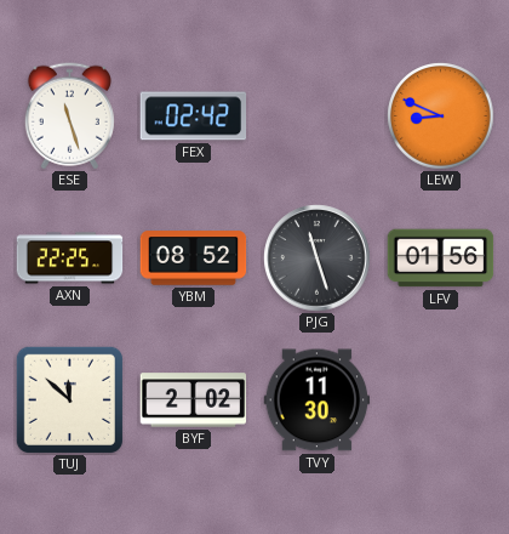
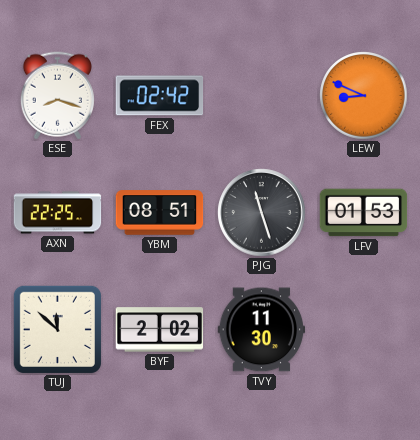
ESE: 11:27 -> 8:18 (57, 96)
YBM: 08:52 -> 08:51 (160, 213)
LFV: 01:56 -> 01:53 (364, 213)
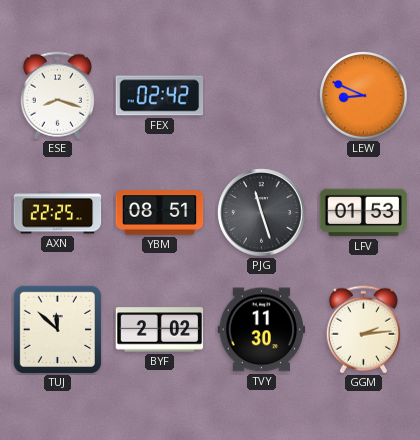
GGM: none -> 2:14 (363, 330)
